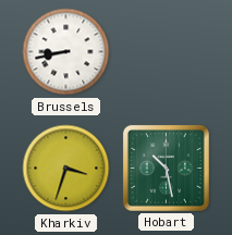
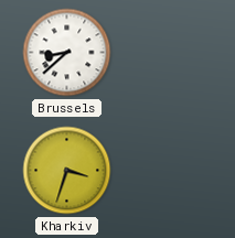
Brussels: 8:43 -> 8:38 (67, 53)
Hobart: 10:28 -> none (166, 168)
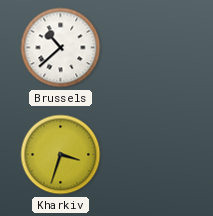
Brussels: 8:38 -> 10:38 (61, 48)
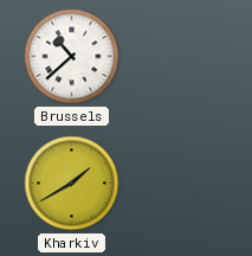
Kharkiv: 3:33 -> 1:40 (72, 184)
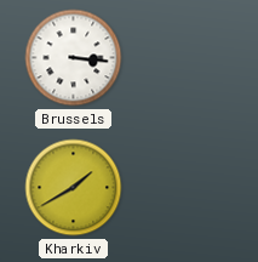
Brussels: 10:38 -> 3:16 (74, 58)
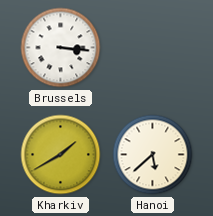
Hanoi: none -> 5:38 (153, 155)
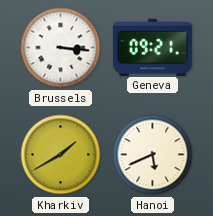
Geneva: none -> 09:21 (152, 47)
Hanoi: 5:38 -> 5:41 (153, 155)
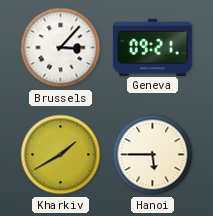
Brussels: 3:16 -> 3:07 (61, 48)
Hanoi: 5:41 -> 5:45 (153, 155)
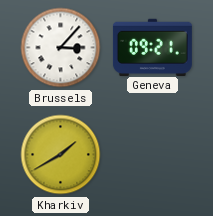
Hanoi: 5:45 -> none (153, 155)
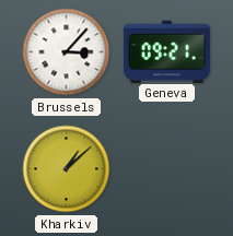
Kharkiv: 1:40 -> 1:08 (67, 169)
